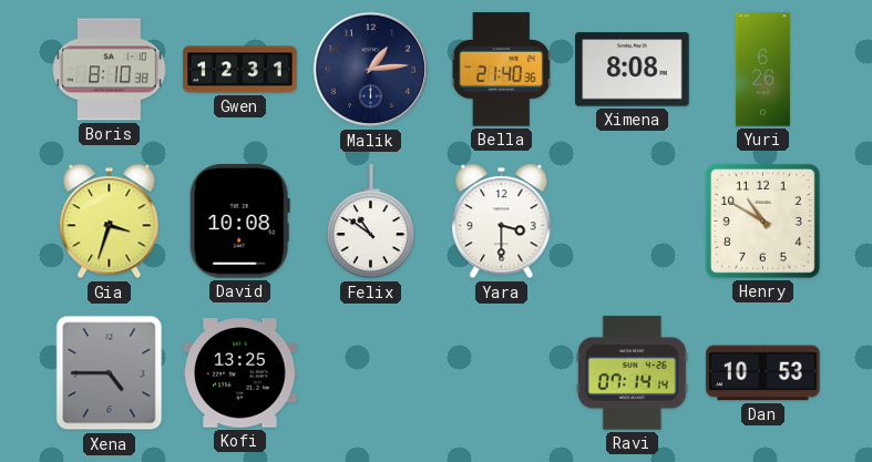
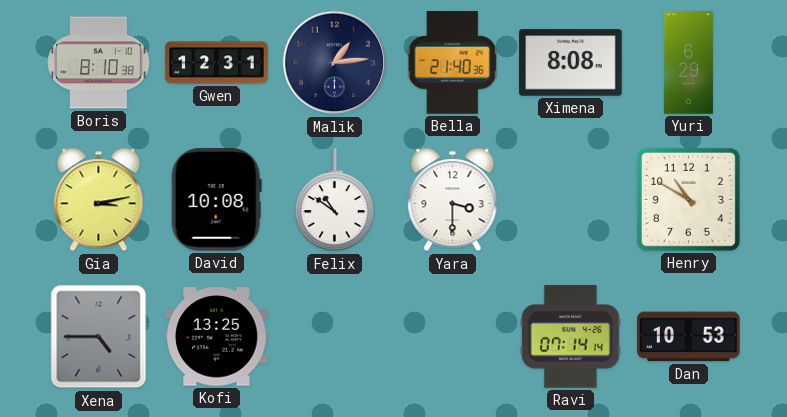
Yuri: 6:26 -> 6:29 (688, 63)
Gia: 3:33 -> 3:13 (99, 200)
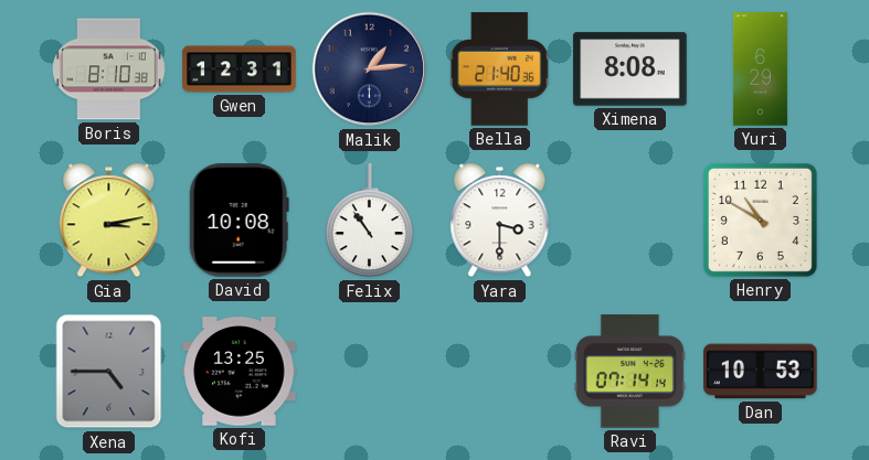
Felix: 10:51 -> 10:54 (369, 221)
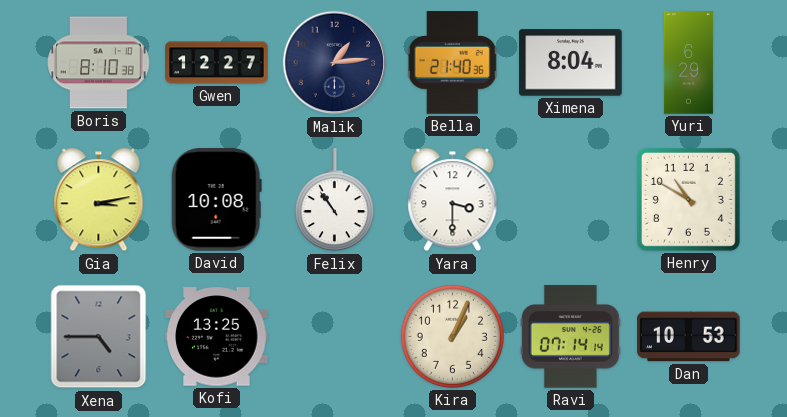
Gwen: 12:31 -> 12:27 (217, 63)
Ximena: 8:08 -> 8:04 (571, 63)
Kira: none -> 1:04 (452, 336)
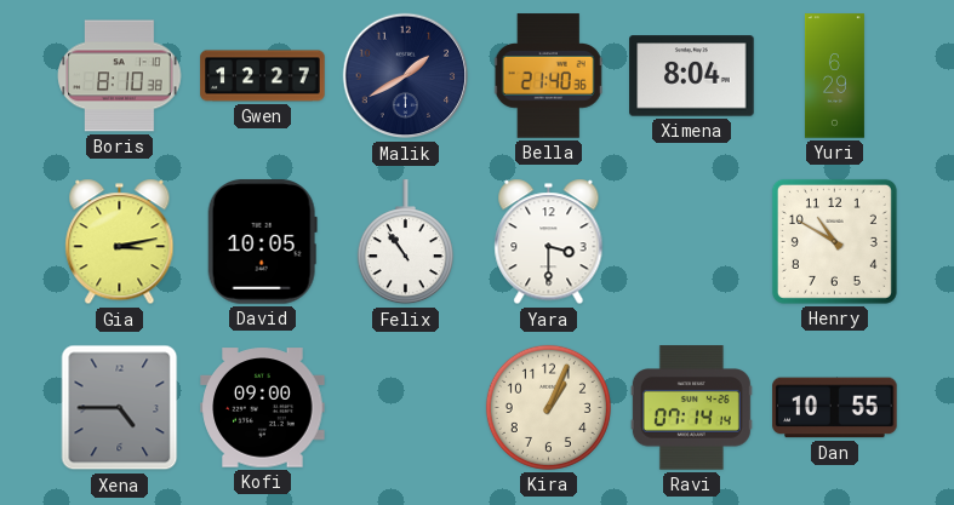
Malik: 1:14 -> 1:40 (406, 76)
David: 10:08 -> 10:05 (262, 242)
Kofi: 13:25 -> 09:00 (263, 408)
Dan: 10:53 -> 10:55 (835, 408)
